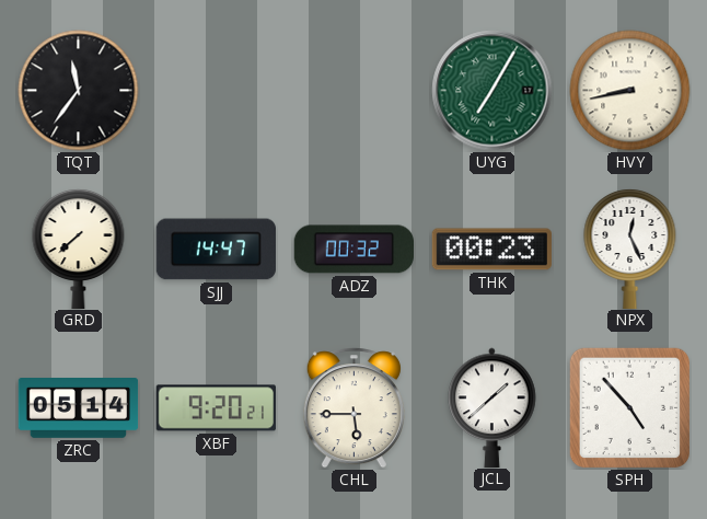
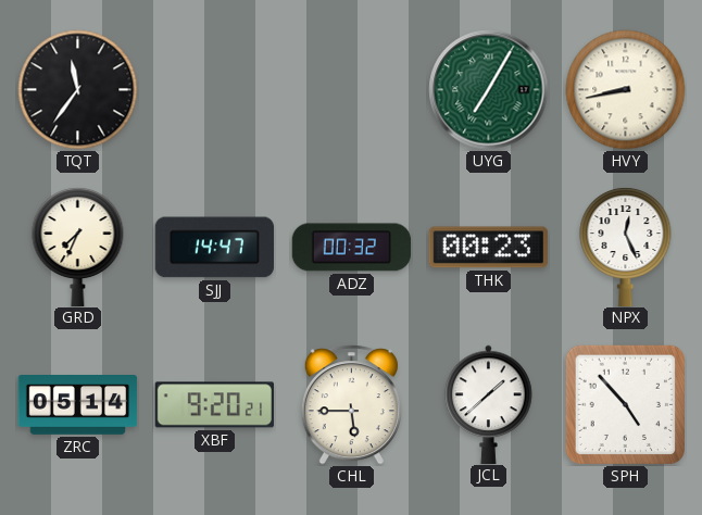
GRD: 7:38 -> 7:34 (78, 246)
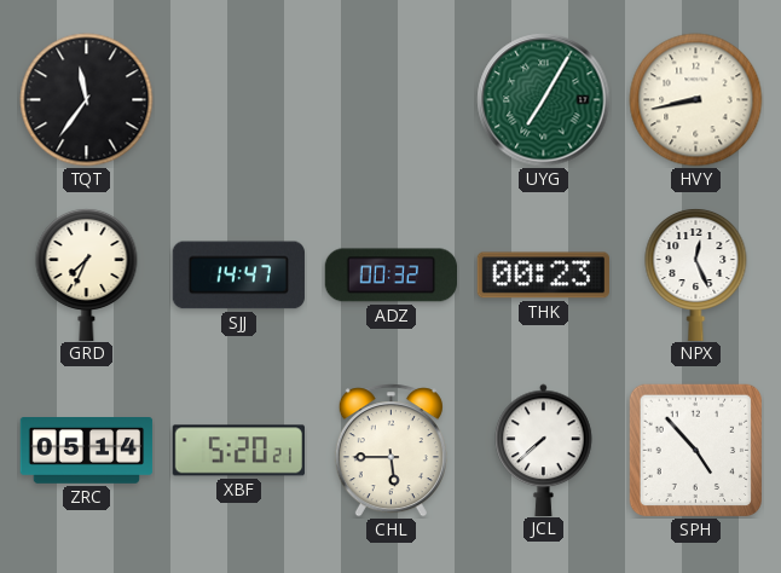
XBF: 9:20 -> 5:20 (238, 451)
JCL: 1:38 -> 7:38 (544, 450)
